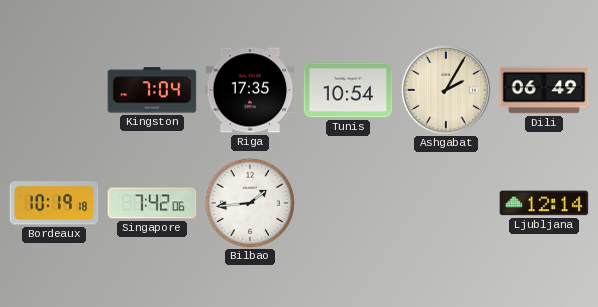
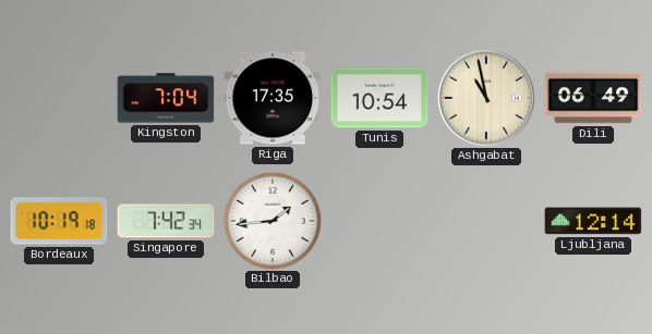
Ashgabat: 2:05 -> 10:58 (486, 98)
Singapore: 7:42:06 -> 7:42:34 (166, 221)
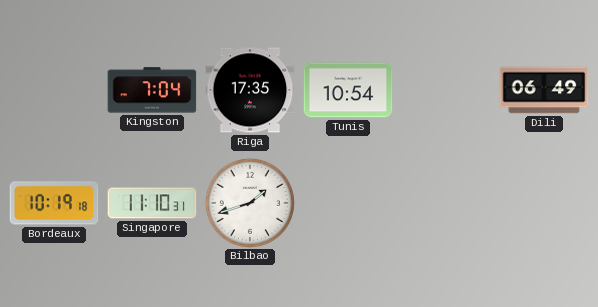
Ashgabat: 10:58 -> none (486, 98)
Singapore: 7:42 -> 11:10 (152, 203)
Bilbao: 1:44 -> 1:42 (250, 203)
Ljubljana: 12:14 -> none (593, 221)
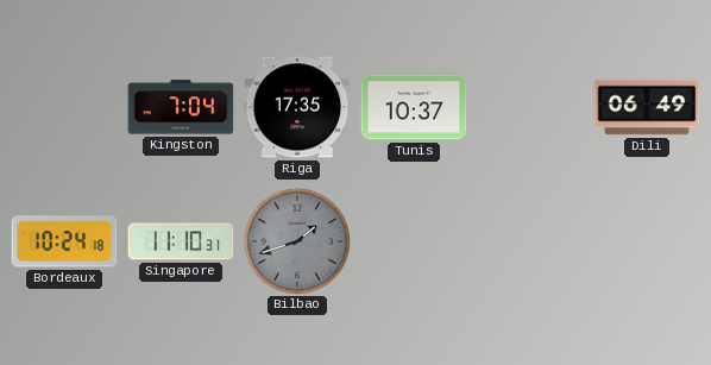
Tunis: 10:54 -> 10:37 (414, 107)
Bordeaux: 10:19 -> 10:24 (64, 241)
Bilbao dial: white -> grey (297, 241)
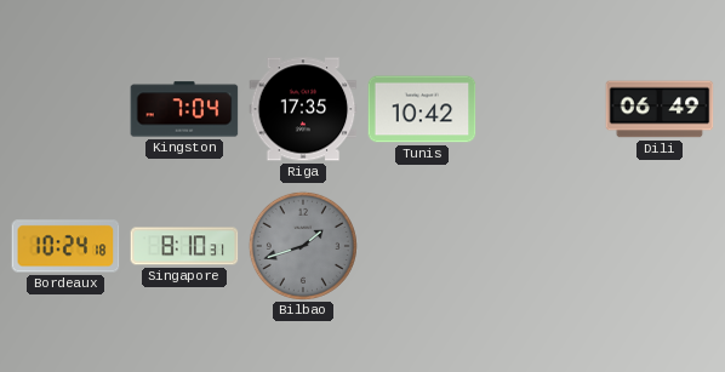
Tunis: 10:37 -> 10:42 (422, 109)
Singapore: 11:10 -> 8:10 (184, 246)
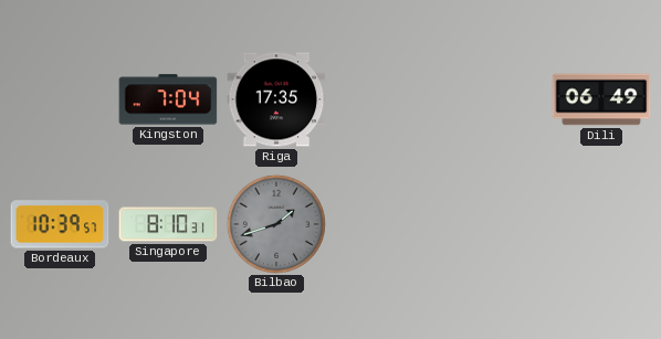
Tunis: 10:42 -> none (422, 109)
Bordeaux: 10:24 -> 10:39 (60, 224)
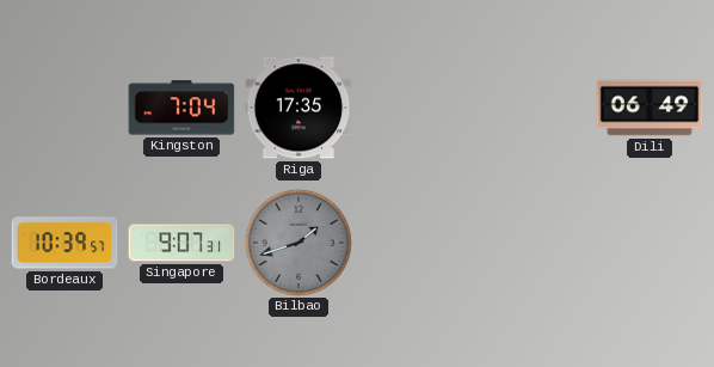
Singapore: 8:10 -> 9:07 (181, 243)
